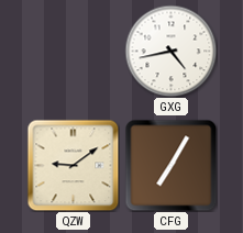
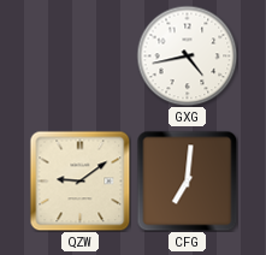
CFG: 7:05 -> 7:01 (187, 180)
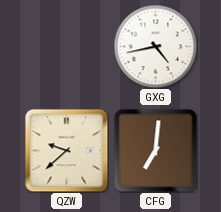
QZW: 9:09 -> 9:38 (66, 150)
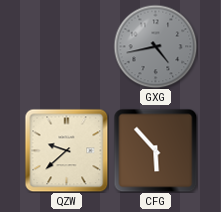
GXG dial: white -> grey (155, 46)
CFG: 7:01 -> 5:53 (155, 150)
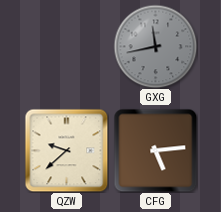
GXG: 4:43 -> 11:43 (155, 46)
CFG: 5:53 -> 5:14 (155, 150)
